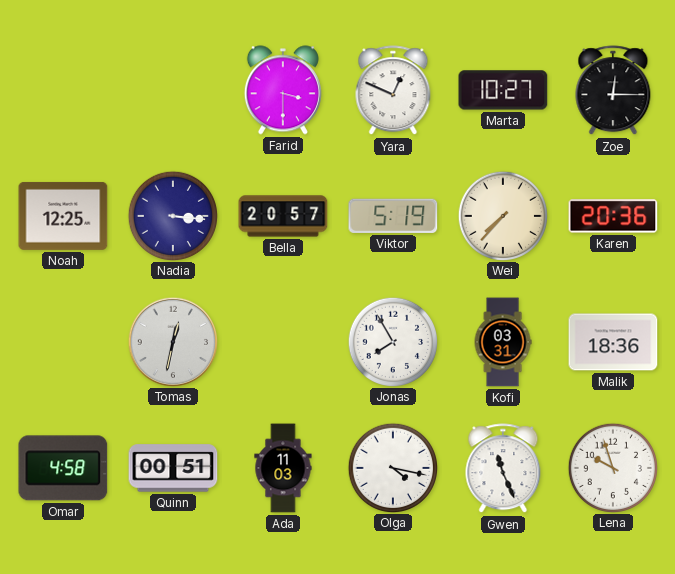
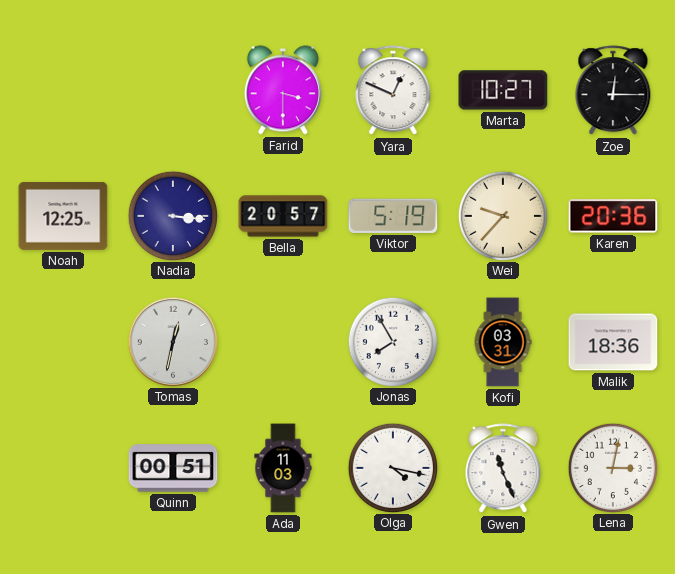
Wei: 7:37 -> 9:37 (502, 215)
Omar: 4:58 -> none (63, 468)
Lena: 9:57 -> 3:02 (612, 467)
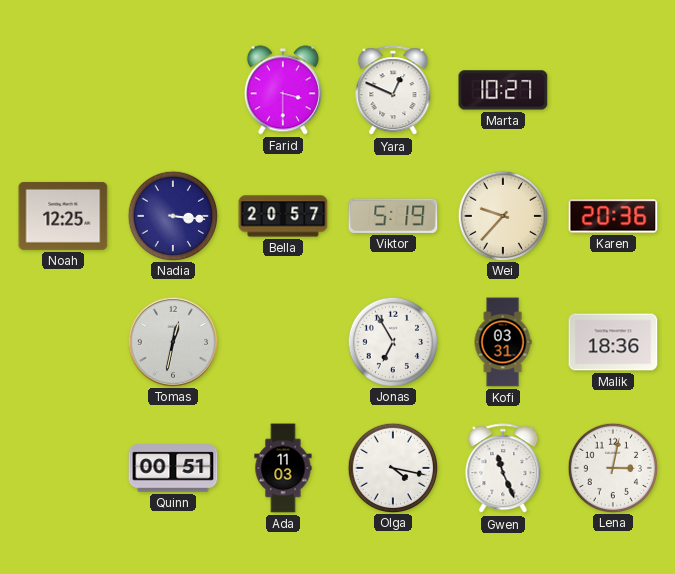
Zoe: 12:15 -> none (613, 91)
Jonas: 7:55 -> 6:55 (392, 341)
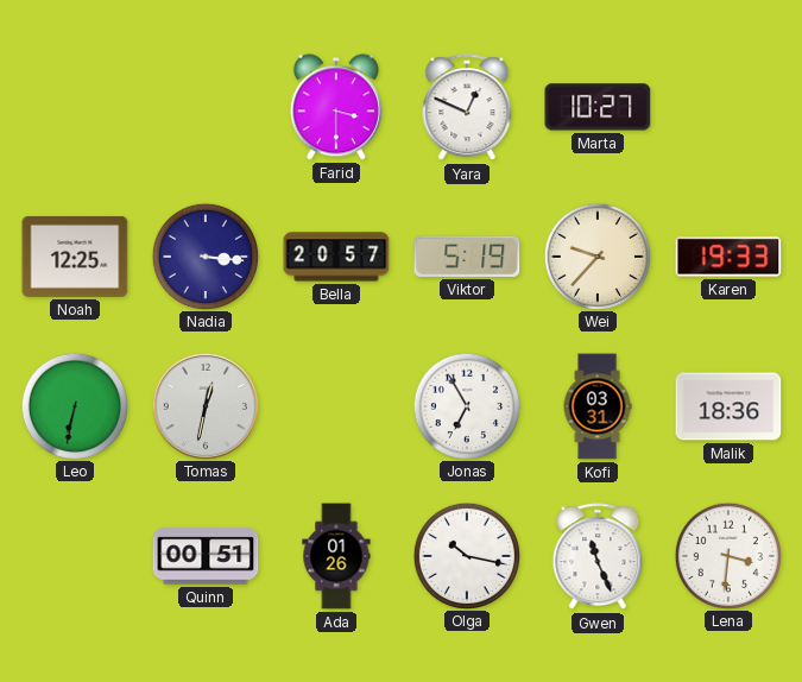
Karen: 20:36 -> 19:33 (728, 257)
Leo: none -> 6:32 (74, 405)
Ada: 11:03 -> 01:26 (336, 556)
Olga: 4:17 -> 10:17 (466, 555)
Lena: 3:02 -> 3:31 (727, 555)
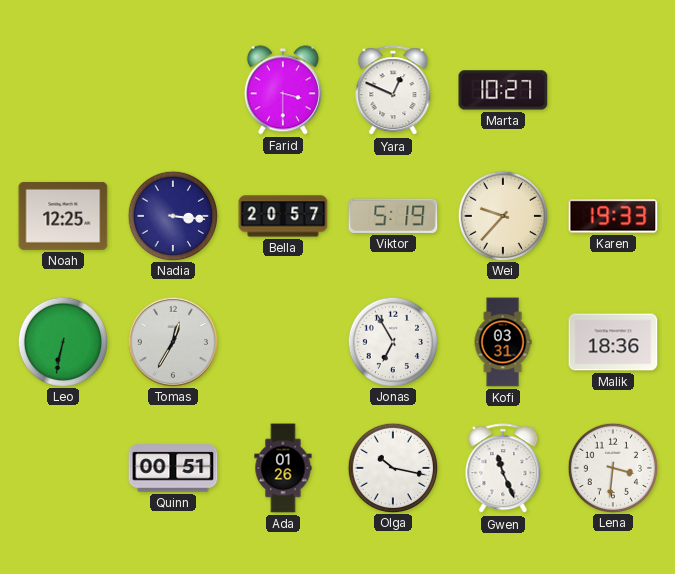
Tomas: 12:32 -> 12:35 (172, 341)
